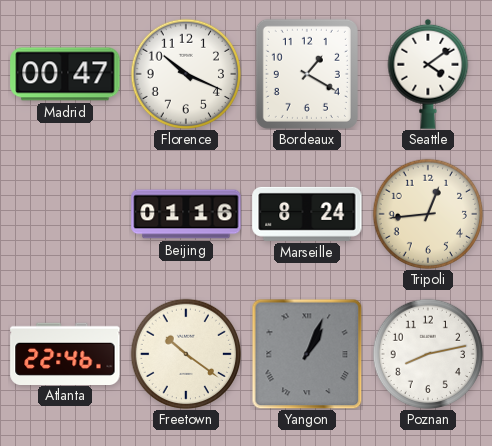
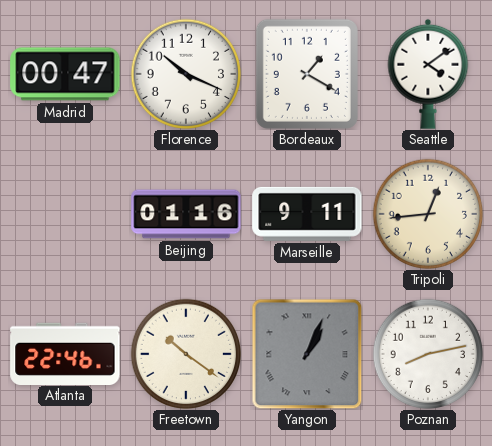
Marseille: 8:24 -> 9:11 (307, 214)
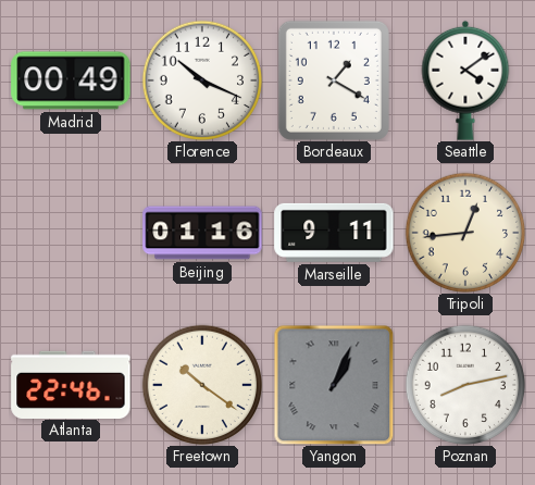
Madrid: 00:47 -> 00:49 (71, 80)
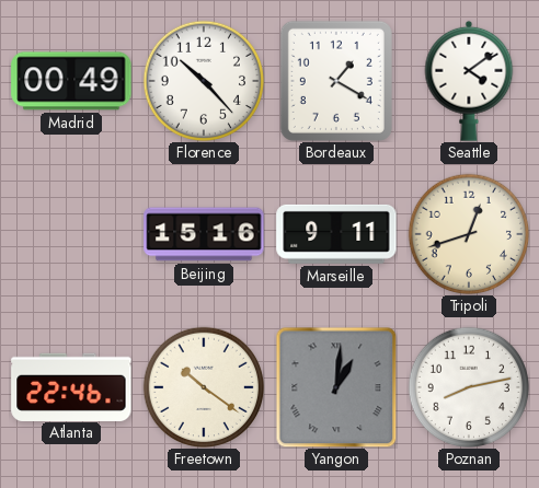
Florence: 10:19 -> 10:23 (204, 81)
Beijing: 01:16 -> 15:16 (204, 234)
Tripoli: 12:44 -> 12:42 (469, 234)
Yangon: 1:04 -> 1:01 (336, 387)
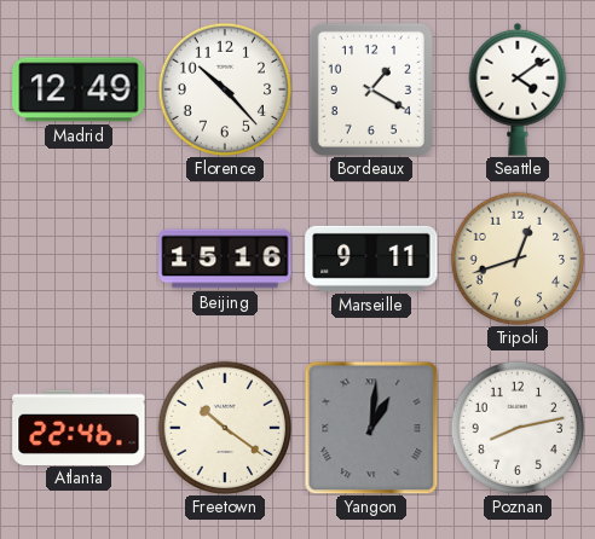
Madrid: 00:49 -> 12:49 (79, 89)
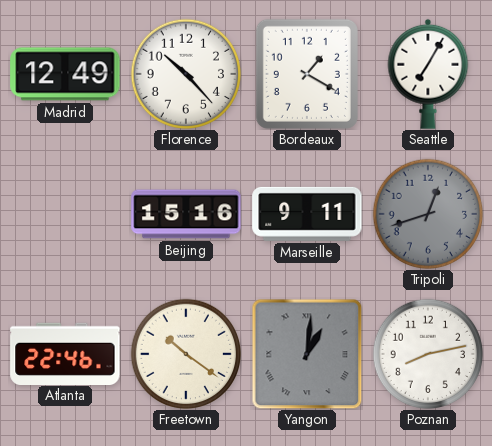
Seattle: 4:09 -> 7:05 (428, 74)
Tripoli dial: cream -> grey (428, 214)
